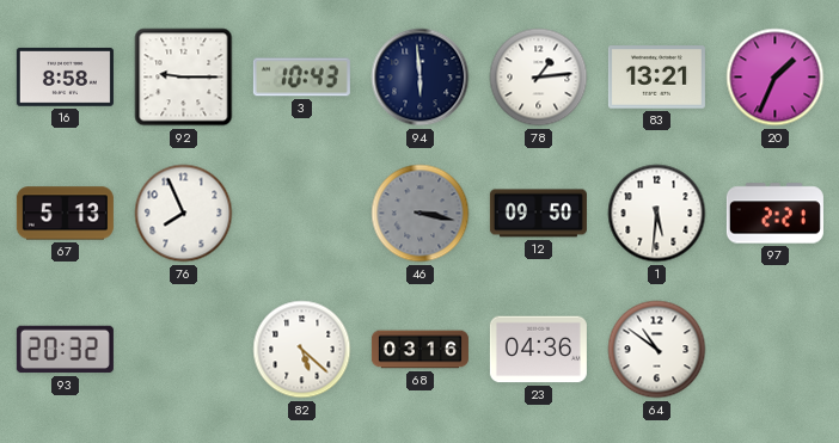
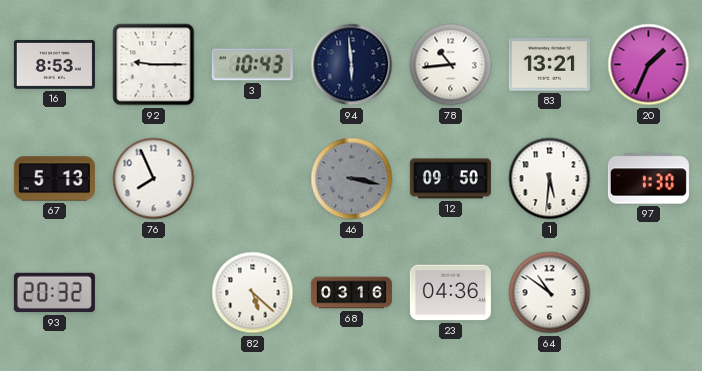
16: 8:58 -> 8:53 (54, 64)
78: 1:14 -> 10:44 (451, 65)
97: 2:21 -> 1:30 (648, 179)
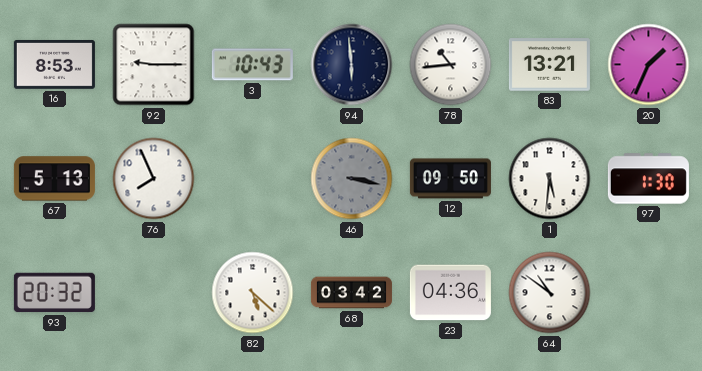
68: 03:16 -> 03:42 (351, 293)
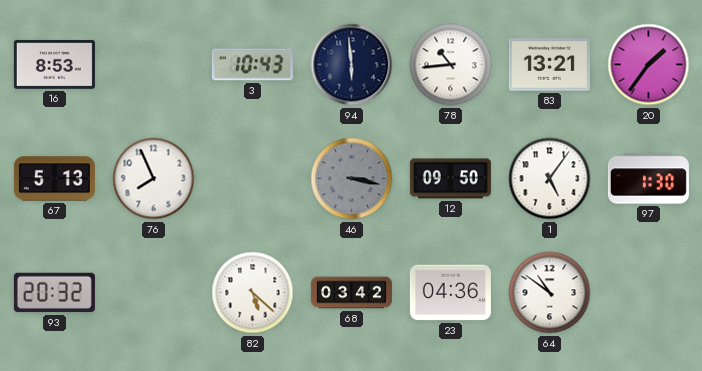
92: 9:15 -> none (154, 65)
20: 1:34 -> 1:36 (649, 65)
1: 5:31 -> 5:06 (550, 179)
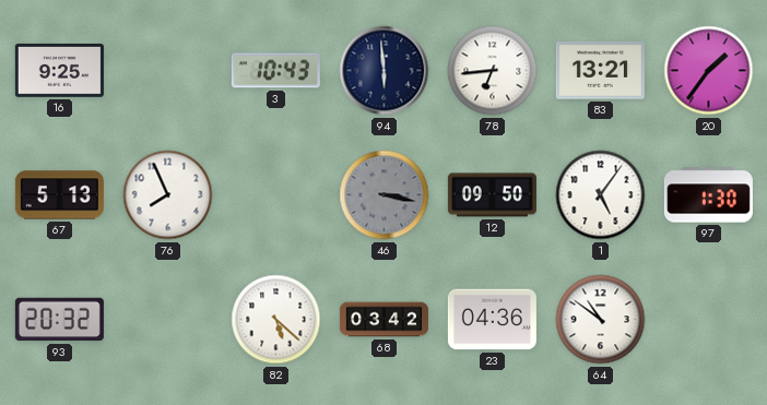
16: 8:53 -> 9:25 (59, 70)
78: 10:44 -> 6:44 (493, 71)
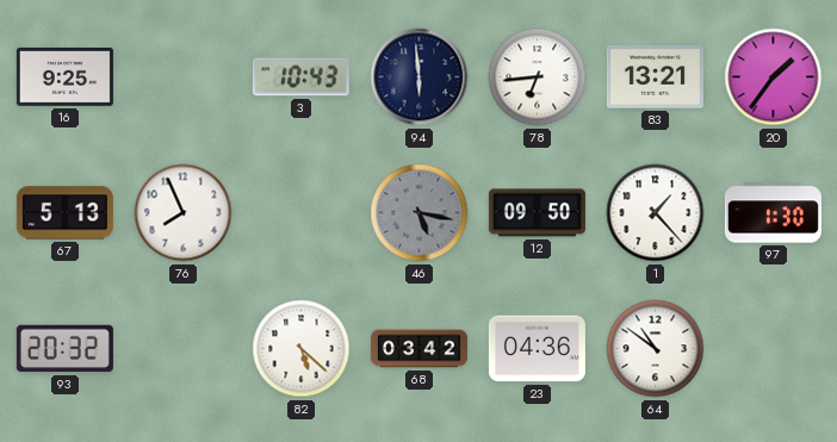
46: 3:17 -> 5:17 (420, 213)
1: 5:06 -> 1:23 (656, 213)
